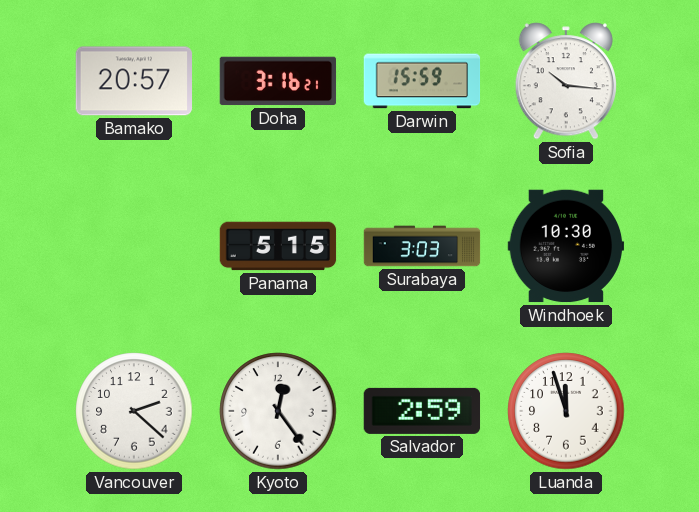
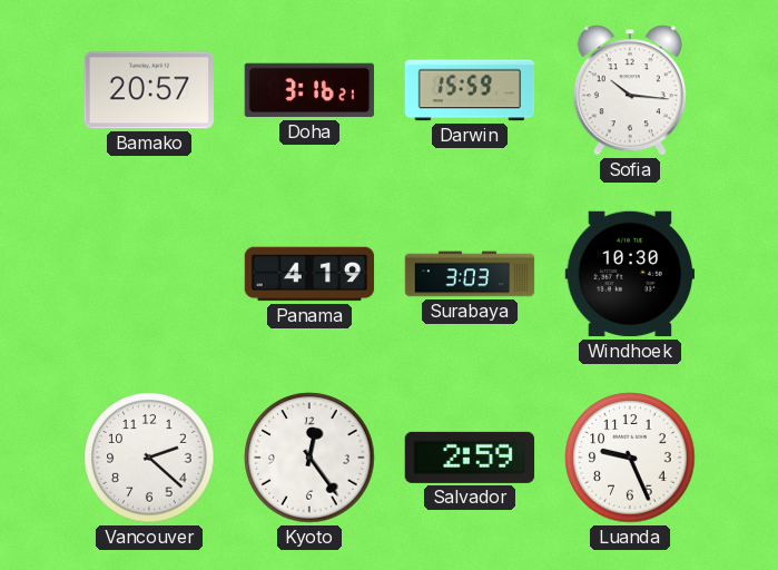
Panama: 5:15 -> 4:19 (309, 274)
Luanda: 11:57 -> 9:26 (630, 458)
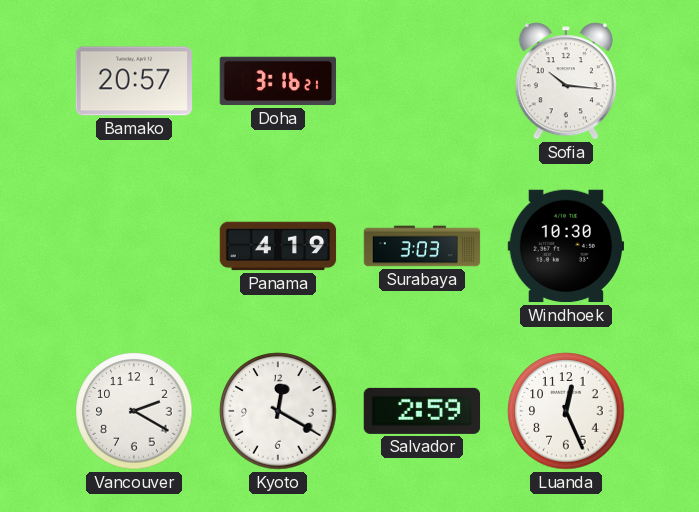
Darwin: 15:59 -> none (470, 90)
Vancouver: 2:22 -> 2:20 (134, 411)
Kyoto: 12:24 -> 12:20 (278, 411)
Luanda: 9:26 -> 12:26 (566, 411)
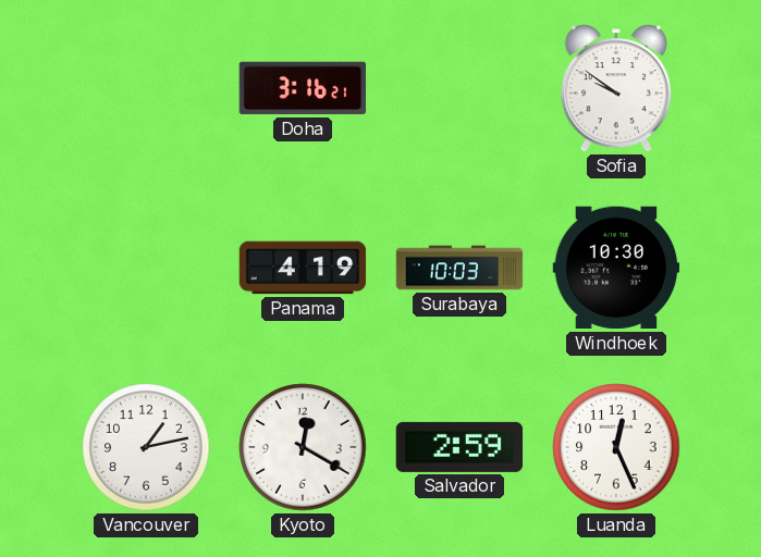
Bamako: 20:57 -> none (134, 81)
Sofia: 10:16 -> 9:51 (616, 88)
Surabaya: 3:03 -> 10:03 (459, 268)
Vancouver: 2:20 -> 1:13 (146, 447)
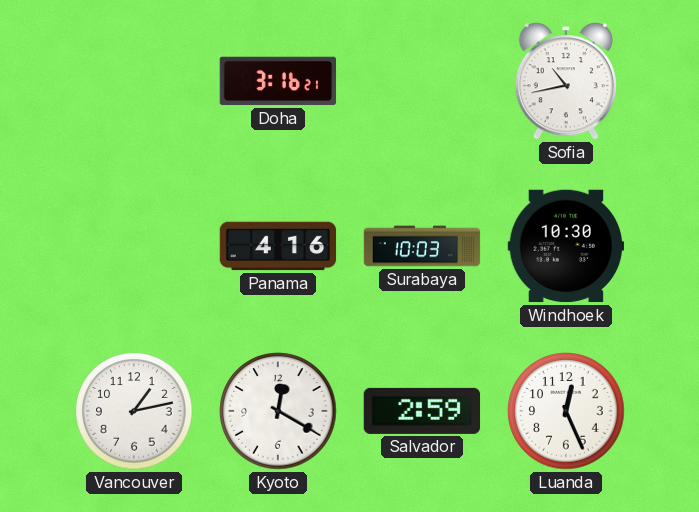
Sofia: 9:51 -> 10:43 (566, 81)
Panama: 4:19 -> 4:16 (278, 246)
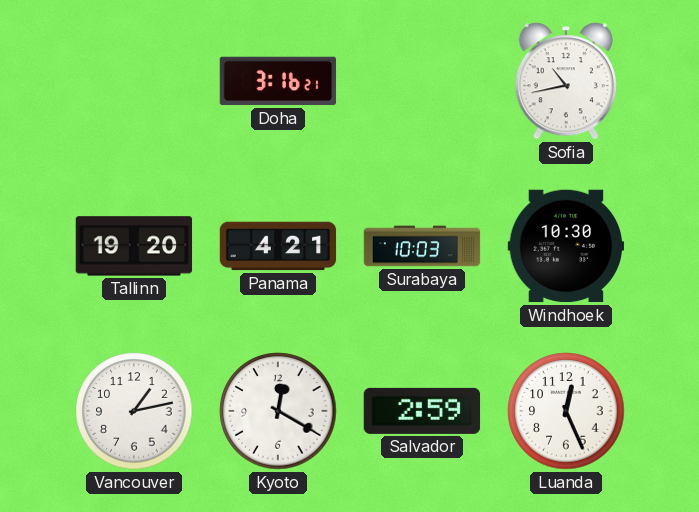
Tallinn: none -> 19:20 (134, 246)
Panama: 4:16 -> 4:21 (278, 246)
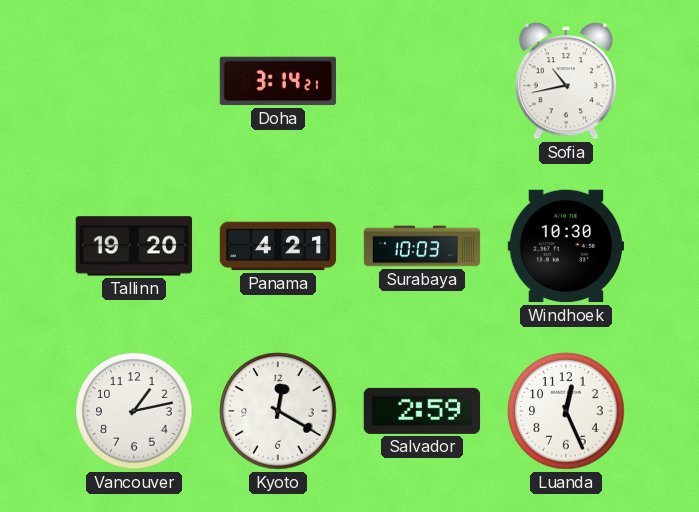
Doha: 3:16 -> 3:14 (278, 81)
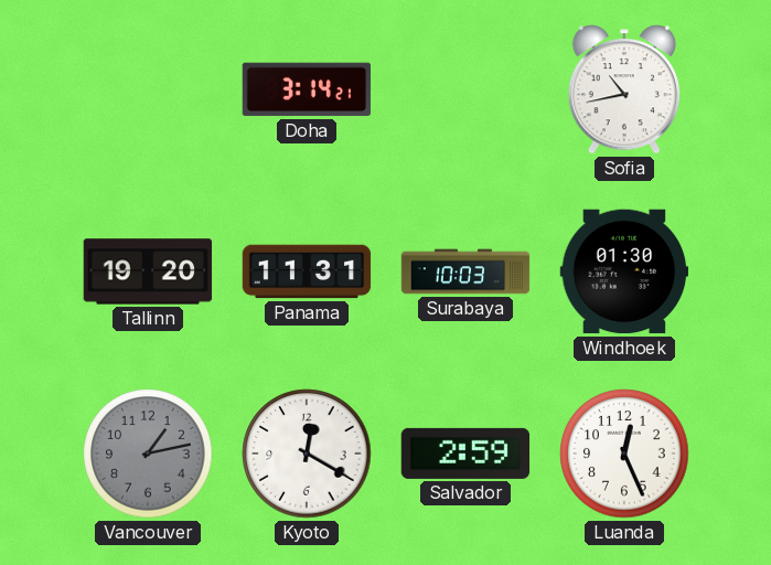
Panama: 4:21 -> 11:31 (307, 271)
Windhoek: 10:30 -> 01:30 (624, 271)
Vancouver dial: white -> grey (148, 454)
